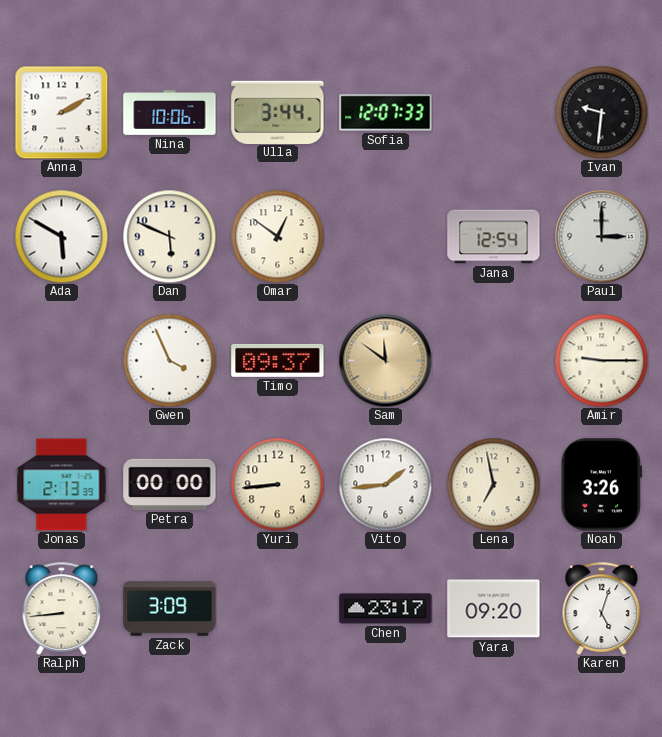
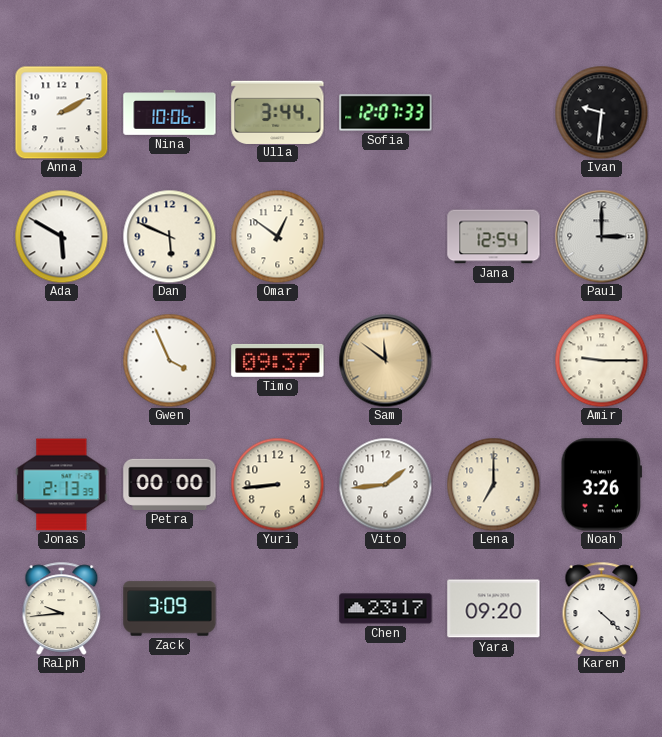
Lena: 6:58 -> 7:00 (493, 484)
Ralph: 8:44 -> 9:44 (62, 608)
Karen: 5:03 -> 4:22 (602, 608)
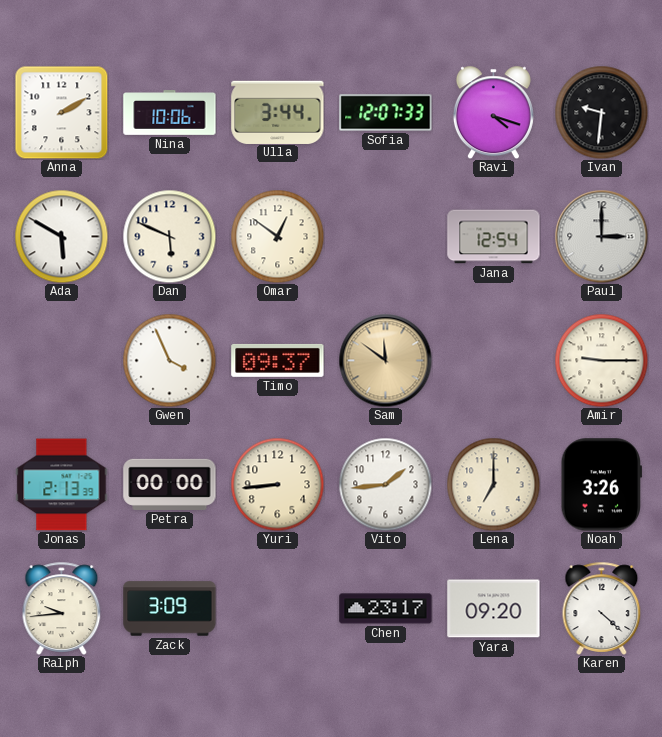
Ravi: none -> 4:18 (493, 112)
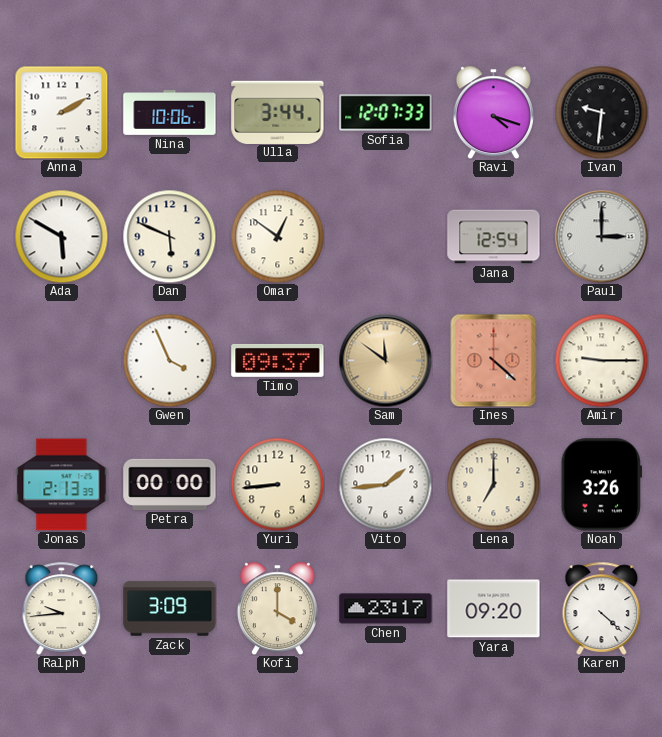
Ines: none -> 4:22 (494, 360)
Kofi: none -> 4:00 (277, 608)
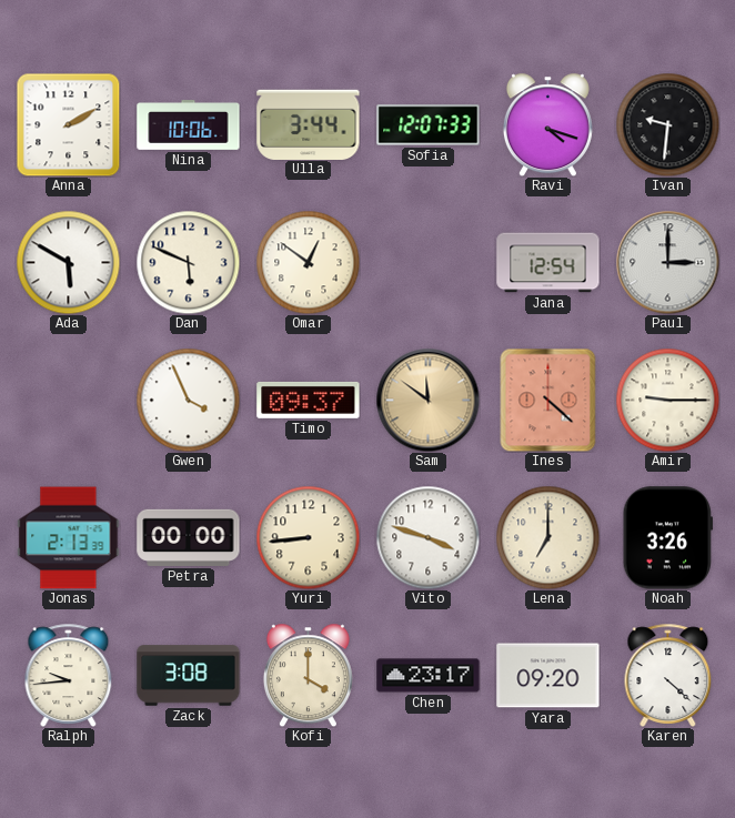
Vito: 1:44 -> 3:48 (427, 537)
Zack: 3:09 -> 3:08 (189, 676)
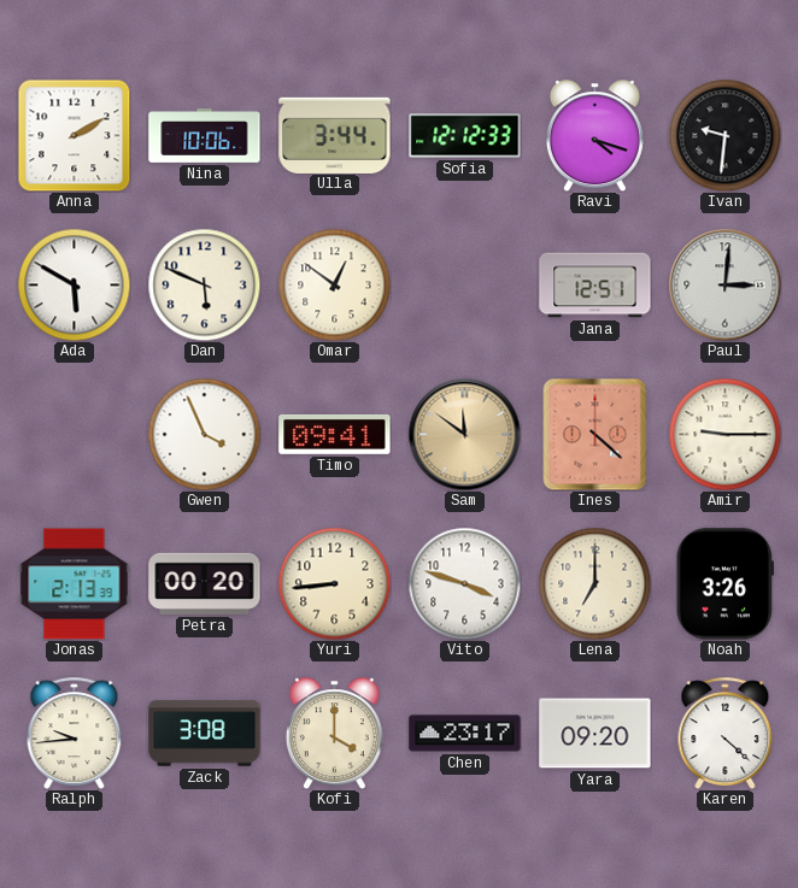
Sofia: 12:07 -> 12:12 (465, 136)
Jana: 12:54 -> 12:51 (595, 286)
Paul: 3:00 -> 3:01 (724, 284)
Timo: 09:37 -> 09:41 (335, 434)
Petra: 00:00 -> 00:20 (205, 583)
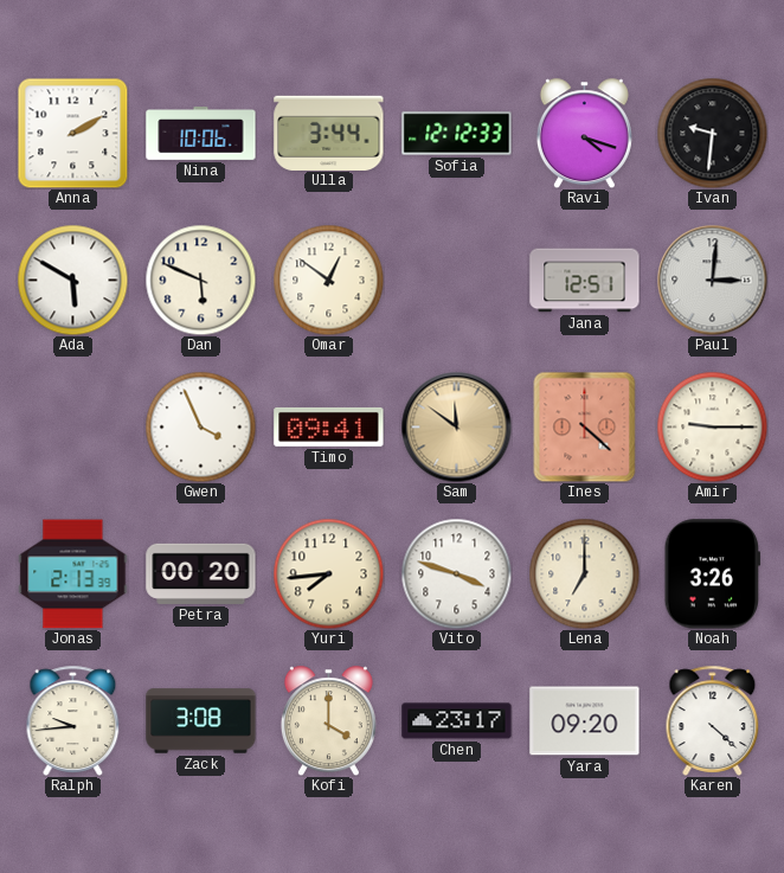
Yuri: 8:44 -> 7:44 (328, 573)
